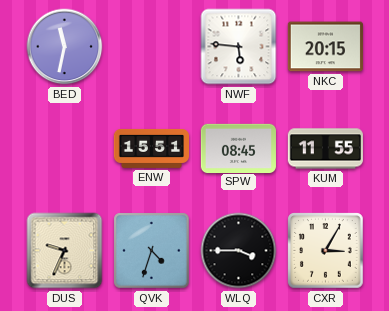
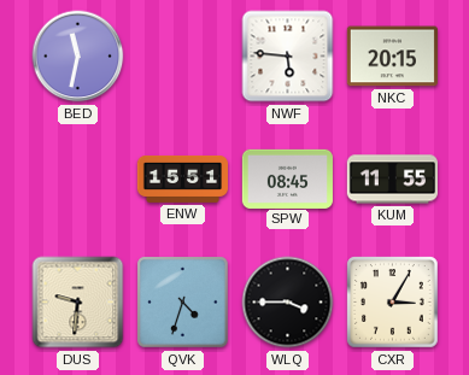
DUS: 9:34 -> 9:31 (78, 303)
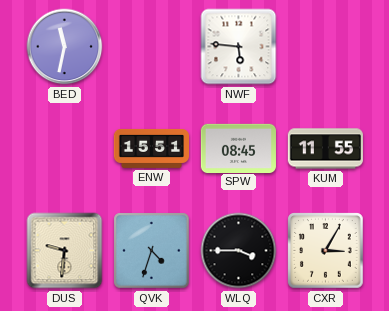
NKC: 20:15 -> none (392, 57)
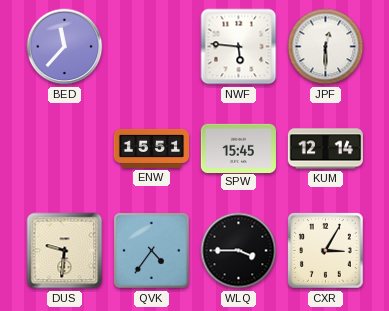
BED: 11:32 -> 11:37 (65, 47)
JPF: none -> 12:30 (326, 47)
SPW: 08:45 -> 15:45 (238, 148)
KUM: 11:55 -> 12:14 (325, 149)
QVK: 4:33 -> 4:36 (152, 251)
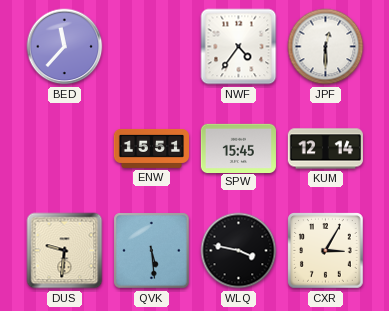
NWF: 5:46 -> 4:36 (239, 47)
QVK: 4:36 -> 5:29 (152, 251)
WLQ: 3:45 -> 3:47 (239, 251)
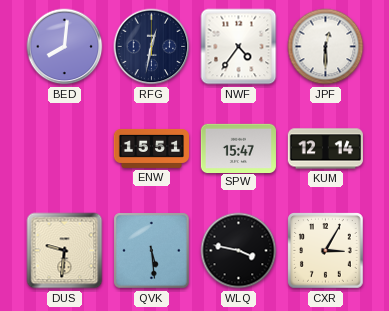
BED: 11:37 -> 8:01 (65, 47)
RFG: none -> 12:32 (152, 47)
SPW: 15:45 -> 15:47 (238, 148)
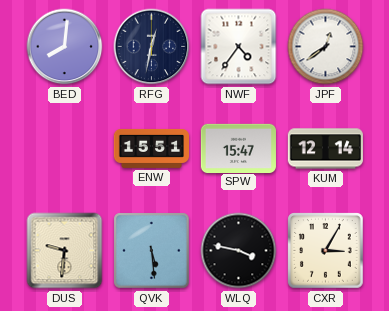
JPF: 12:30 -> 12:39 (326, 47)
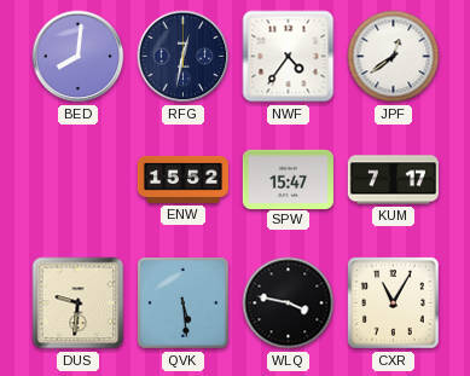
ENW: 15:51 -> 15:52 (182, 179)
KUM: 12:14 -> 7:17 (393, 180)
CXR: 3:05 -> 11:05 (394, 303)
